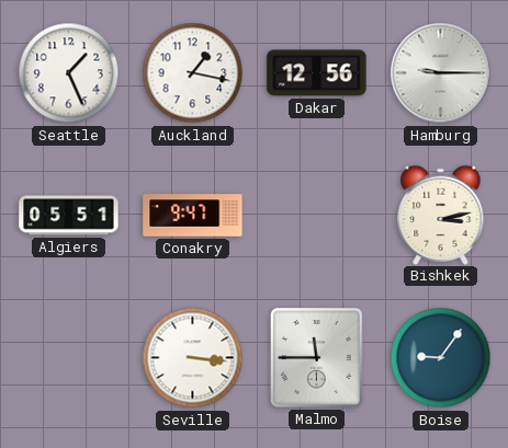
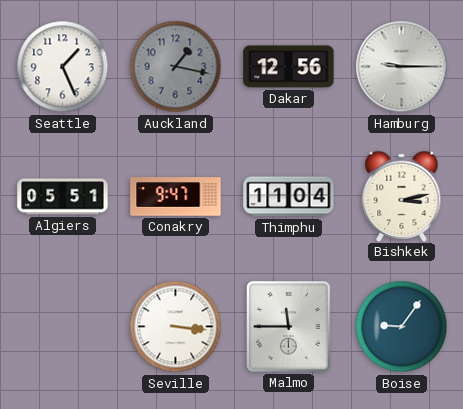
Auckland dial: white -> grey (176, 67)
Thimphu: none -> 11:04 (289, 197)
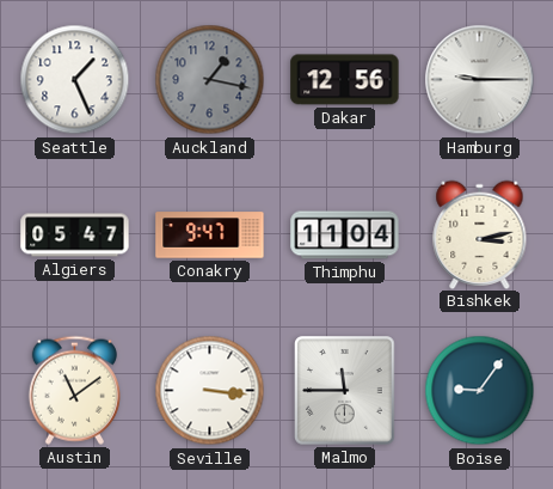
Algiers: 05:51 -> 05:47 (75, 236)
Austin: none -> 11:09 (74, 390)
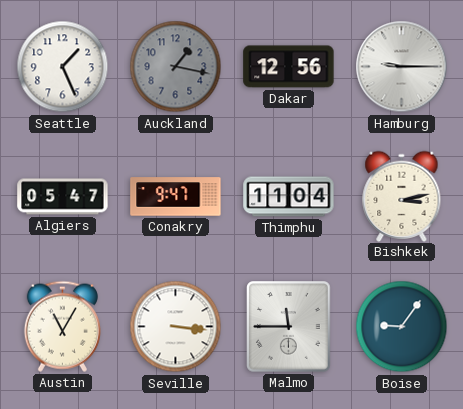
Austin: 11:09 -> 11:05 (62, 326)
